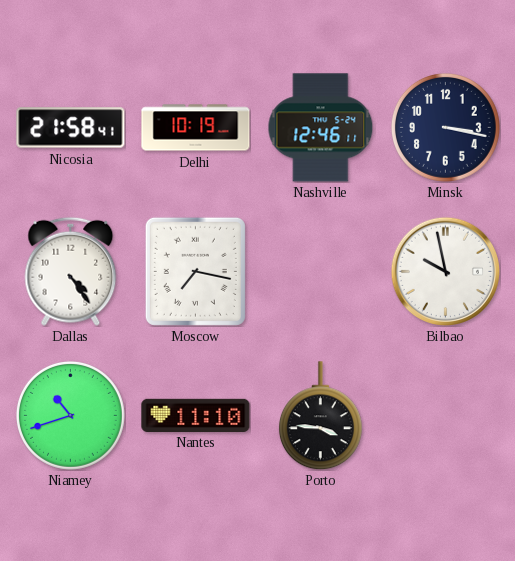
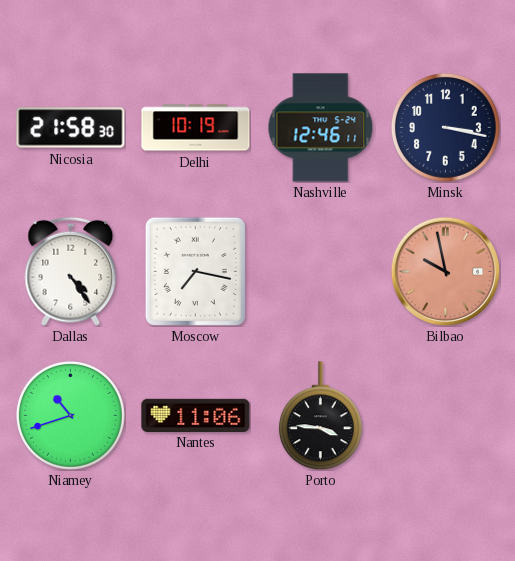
Nicosia: 21:58:41 -> 21:58:30 (71, 128)
Bilbao dial: white -> salmon (445, 271)
Nantes: 11:10 -> 11:06 (196, 415)
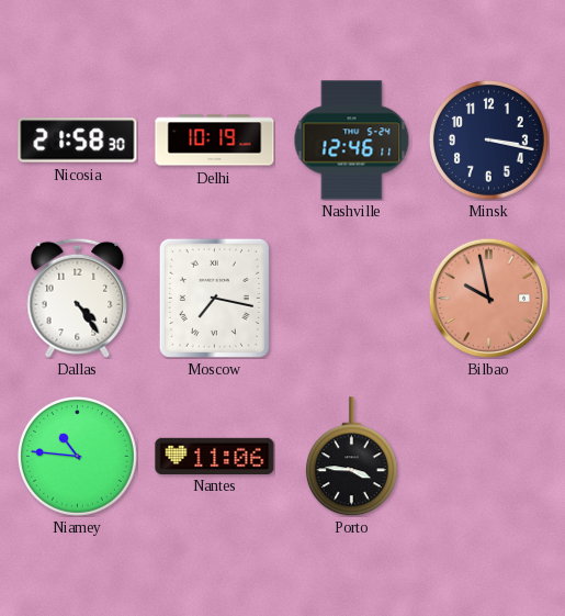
Niamey: 10:42 -> 10:46 (77, 456)
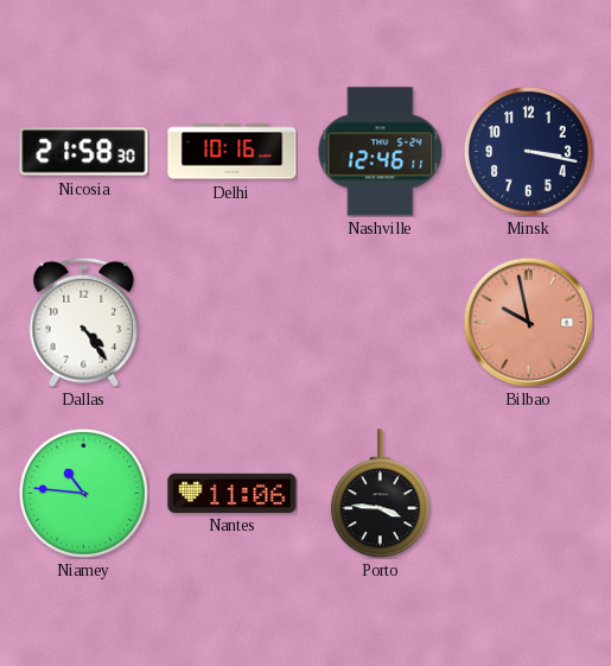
Delhi: 10:19 -> 10:16 (233, 152)
Moscow: 7:17 -> none (214, 298)
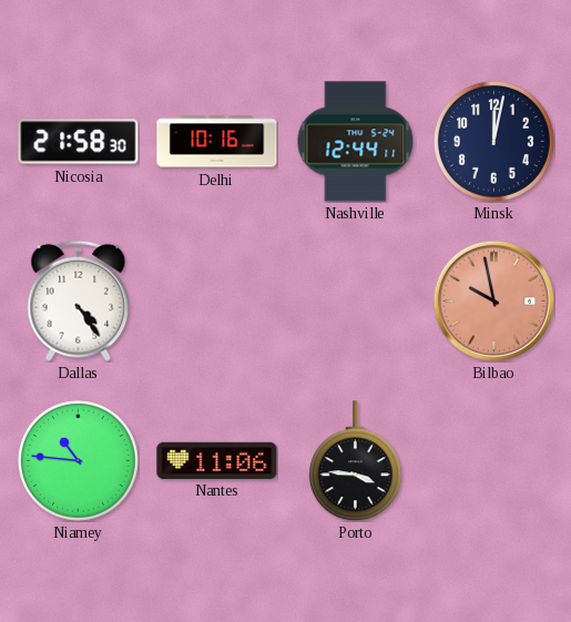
Nashville: 12:46 -> 12:44 (356, 142)
Minsk: 3:17 -> 12:02 (493, 141)
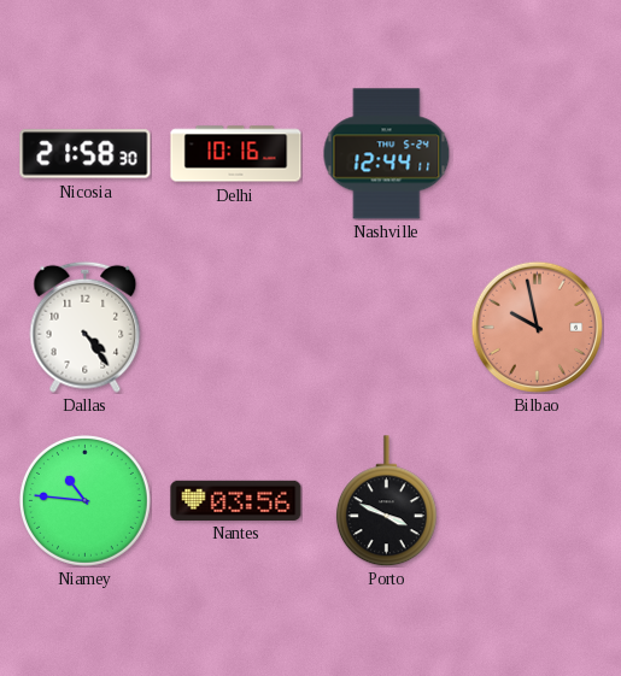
Minsk: 12:02 -> none (493, 141)
Nantes: 11:06 -> 03:56 (236, 500)
Porto: 3:46 -> 3:49 (386, 501)
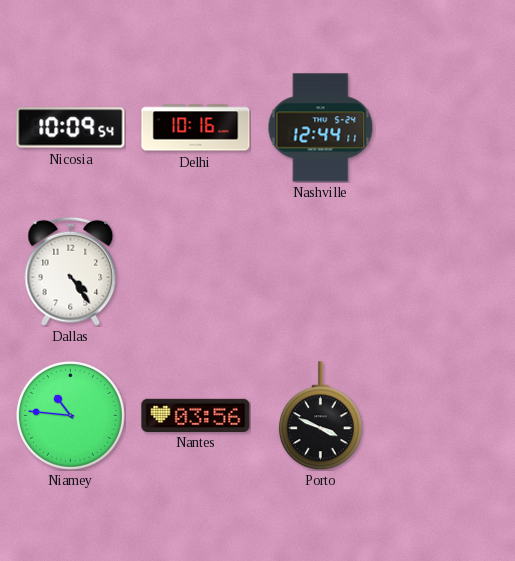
Nicosia: 21:58 -> 10:09 (71, 128)
Bilbao: 9:58 -> none (537, 327)
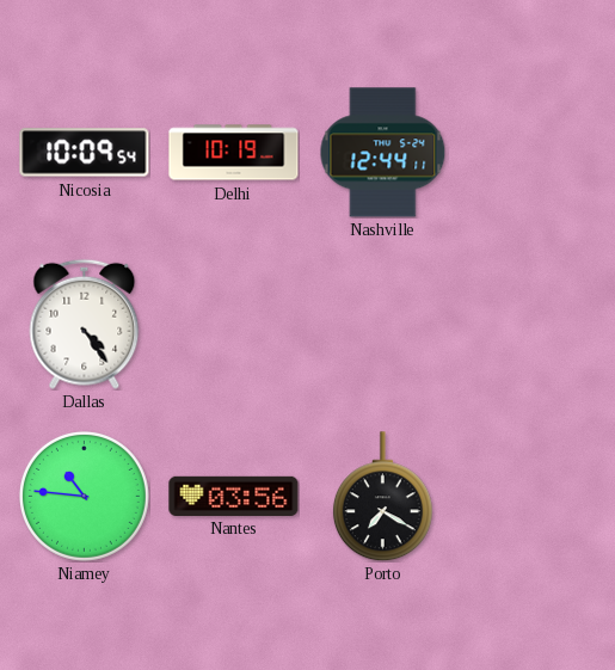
Delhi: 10:16 -> 10:19 (234, 153)
Porto: 3:49 -> 7:20 (382, 497)
